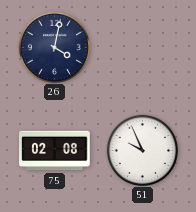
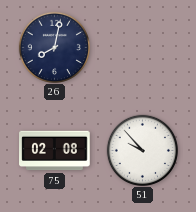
26: 4:02 -> 8:02 (54, 47)
51: 9:56 -> 9:53 (142, 150)
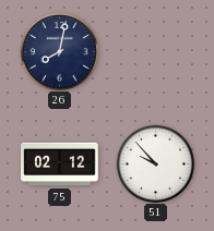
75: 02:08 -> 02:12 (60, 165)
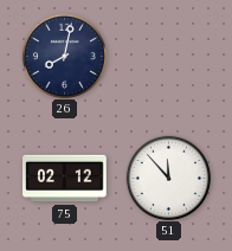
51: 9:53 -> 11:53 (168, 178)
